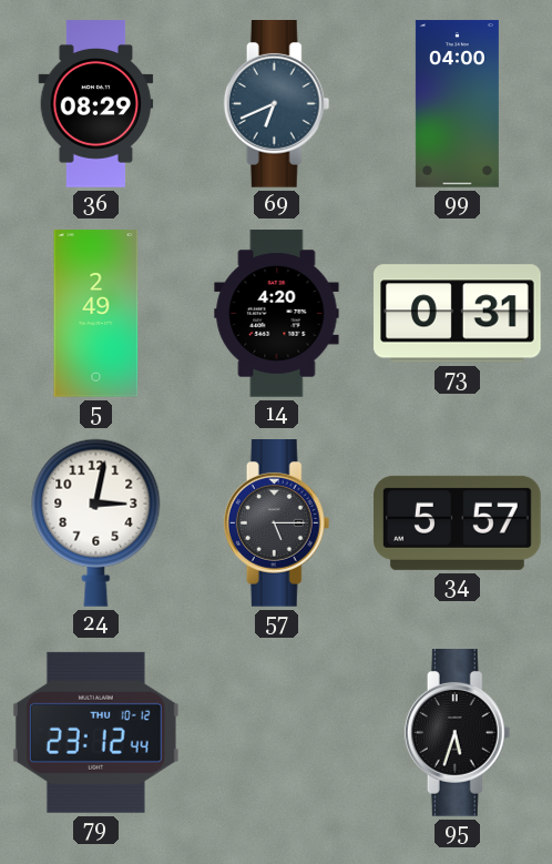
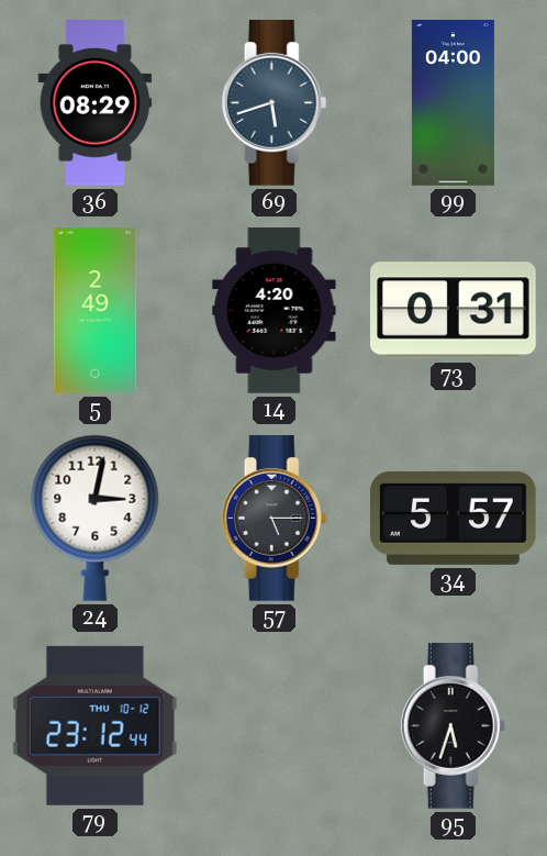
69: 6:41 -> 5:42 (275, 103)
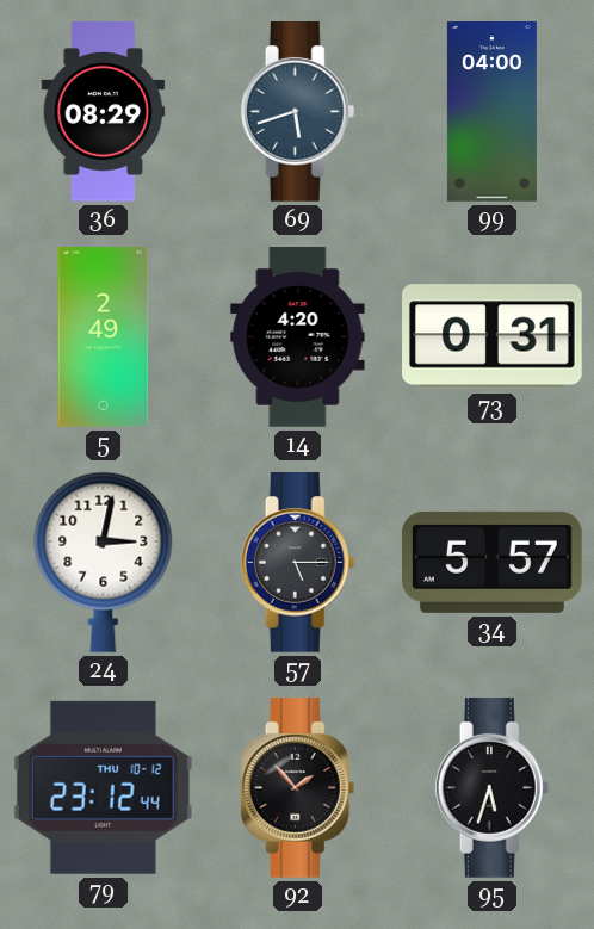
92: none -> 1:53 (298, 788)
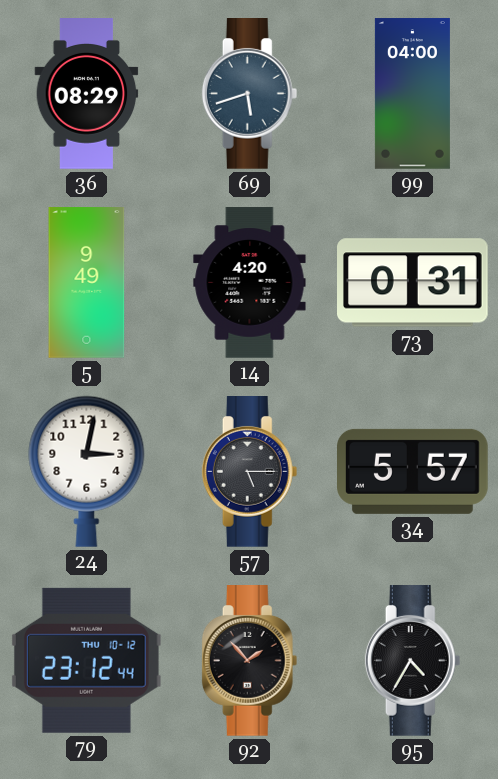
5: 2:49 -> 9:49 (87, 283)
95: 5:33 -> 4:35 (413, 661)
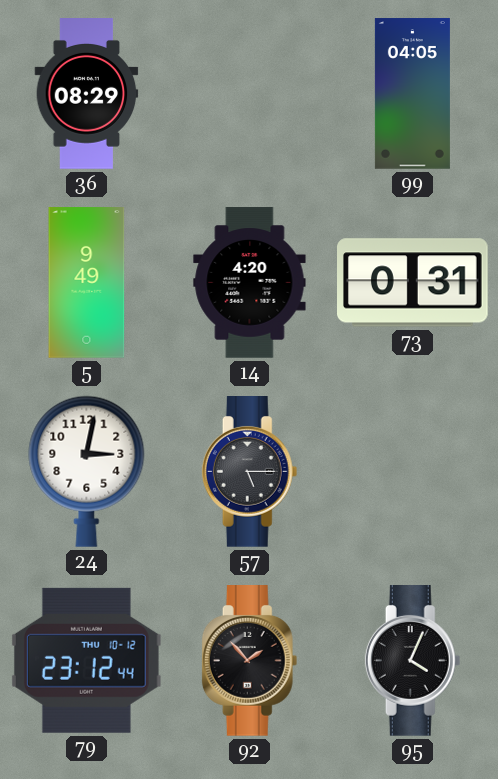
69: 5:42 -> none (250, 94)
99: 04:00 -> 04:05 (412, 94)
34: 5:57 -> none (413, 471)
95: 4:35 -> 4:04 (413, 661)
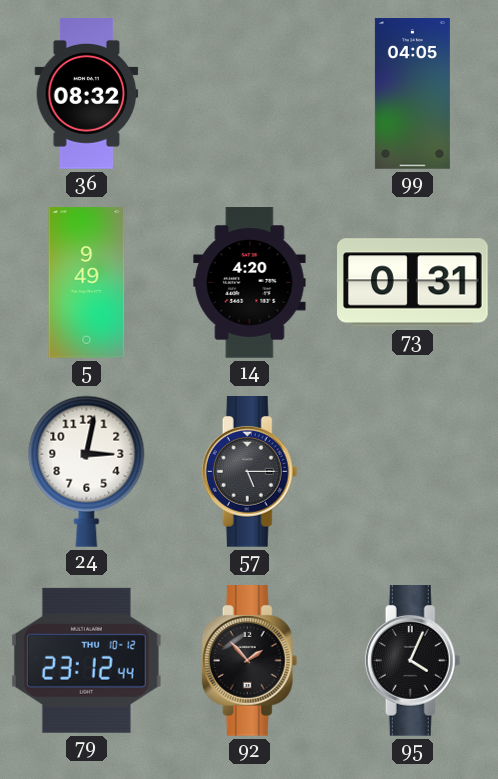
36: 08:29 -> 08:32 (87, 94)
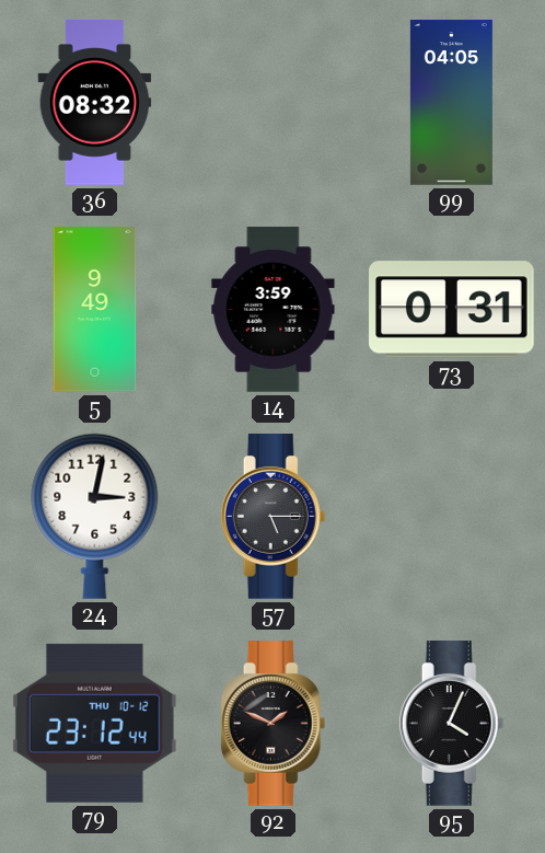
14: 4:20 -> 3:59 (274, 310)
92: 1:53 -> 1:49 (274, 724)
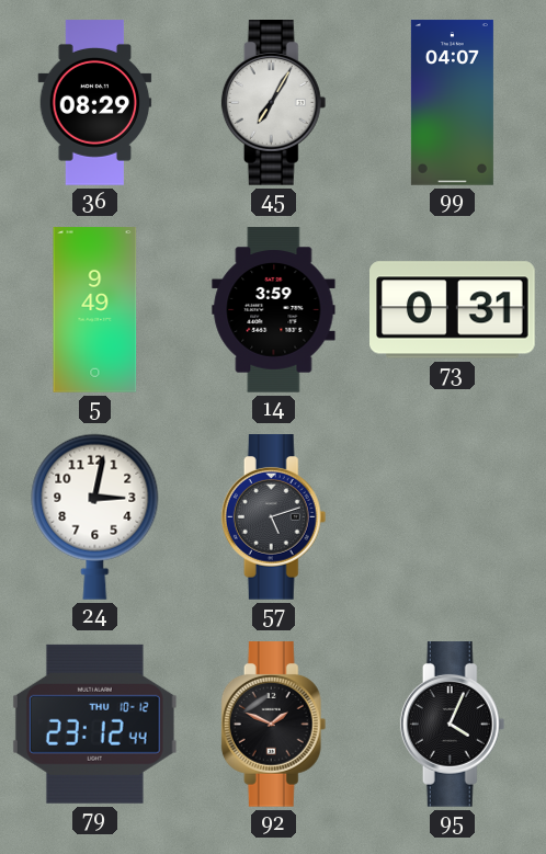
36: 08:32 -> 08:29 (95, 103)
45: none -> 7:05 (274, 103)
99: 04:05 -> 04:07 (452, 103)
57: 5:15 -> 5:12 (274, 517)
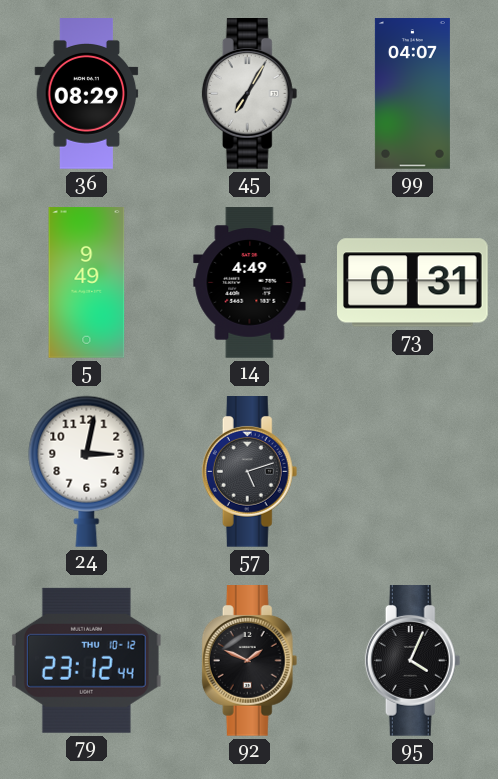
14: 3:59 -> 4:49 (250, 283)
